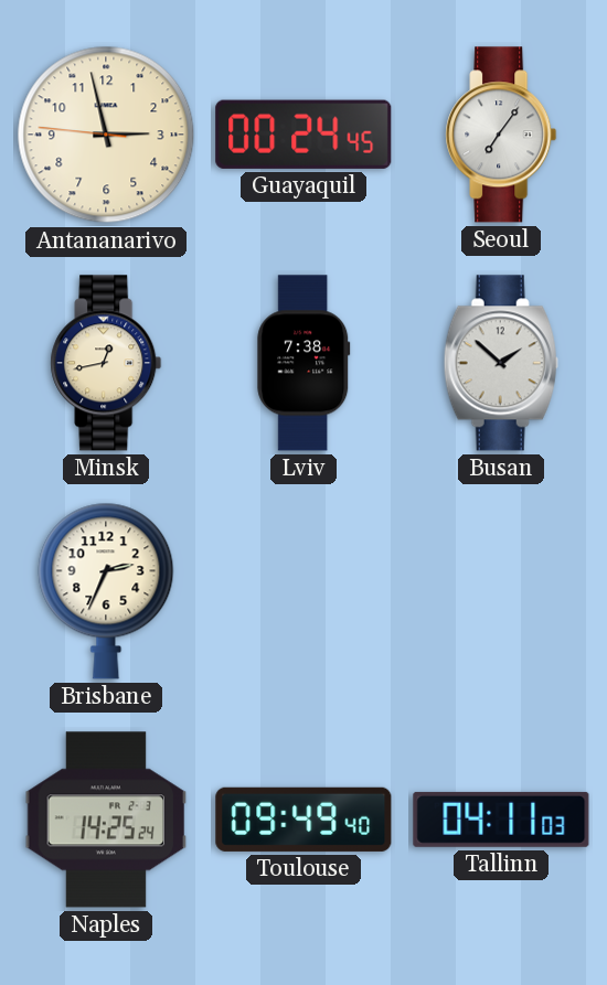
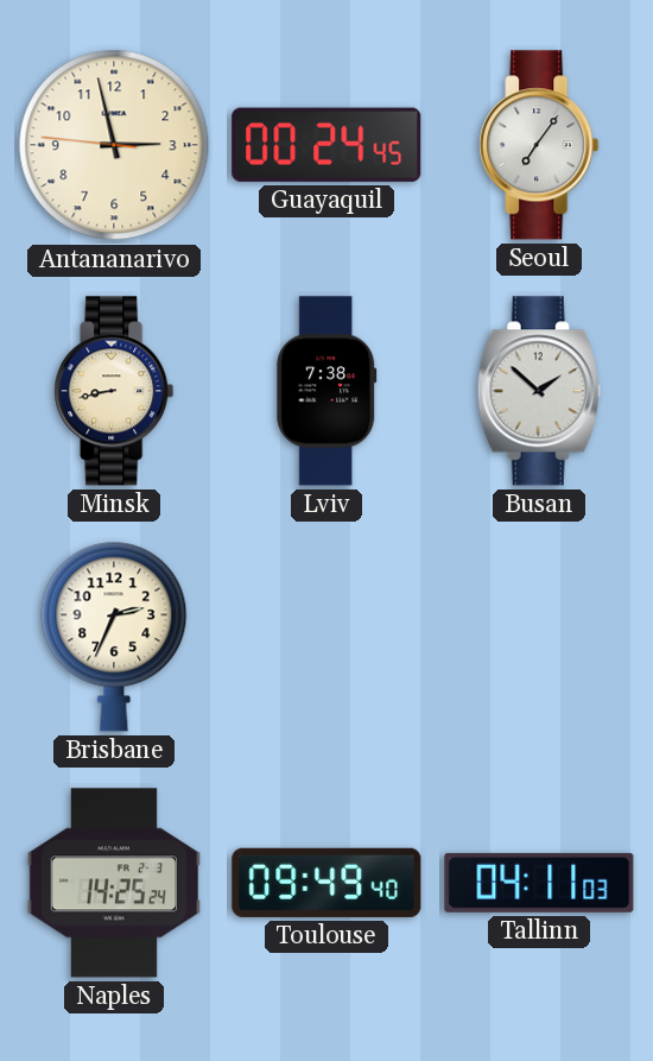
Minsk: 12:43 -> 8:43 (114, 391)
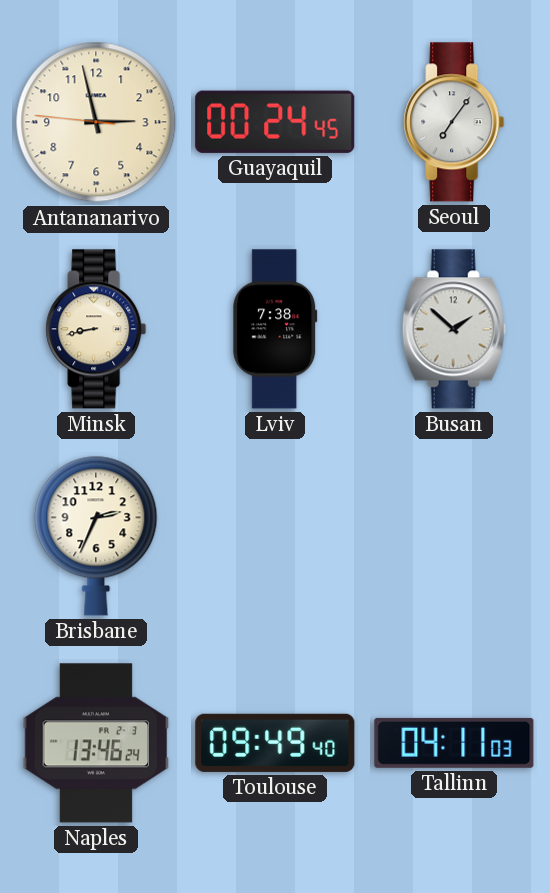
Naples: 14:25 -> 13:46 (96, 743)
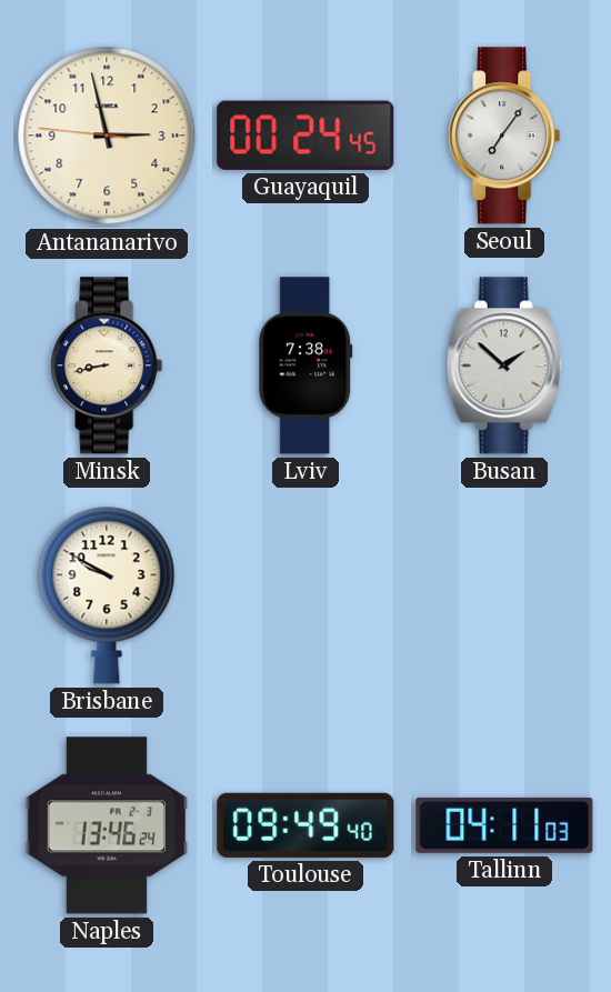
Brisbane: 2:34 -> 9:50 (107, 595)
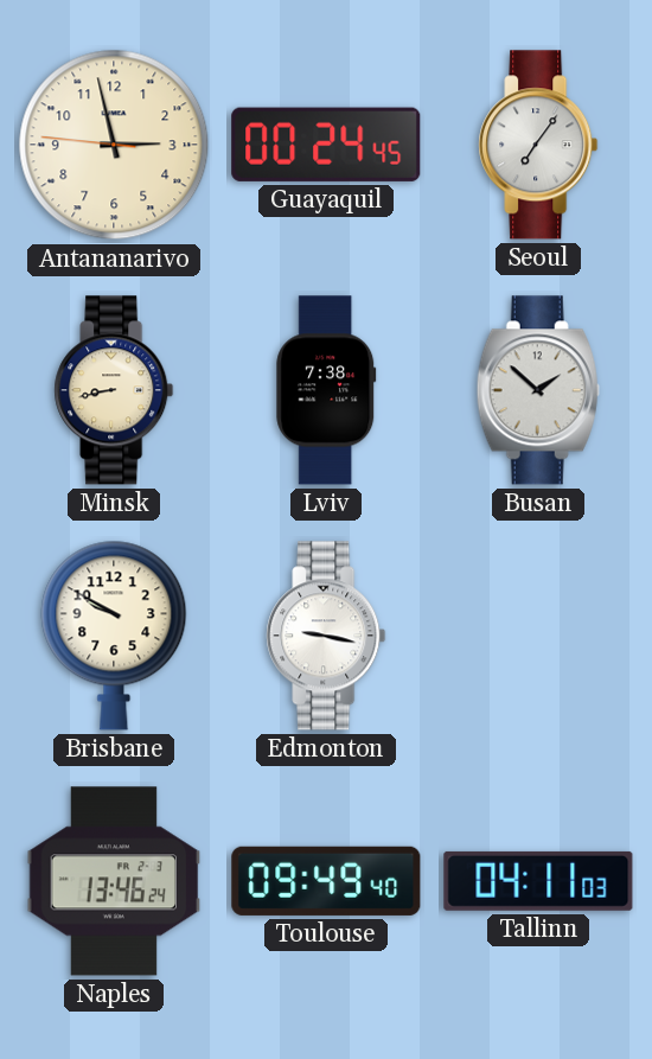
Edmonton: none -> 9:17 (326, 636)
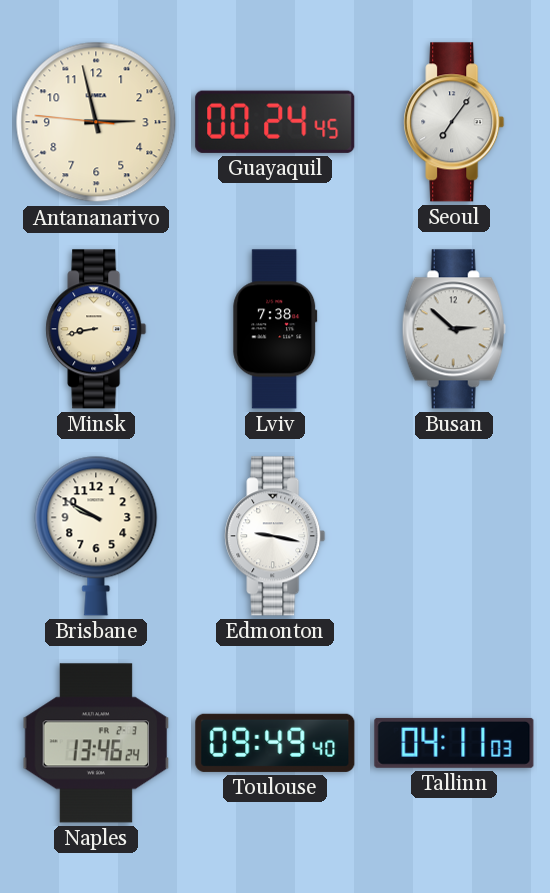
Busan: 1:52 -> 2:52 (454, 329)
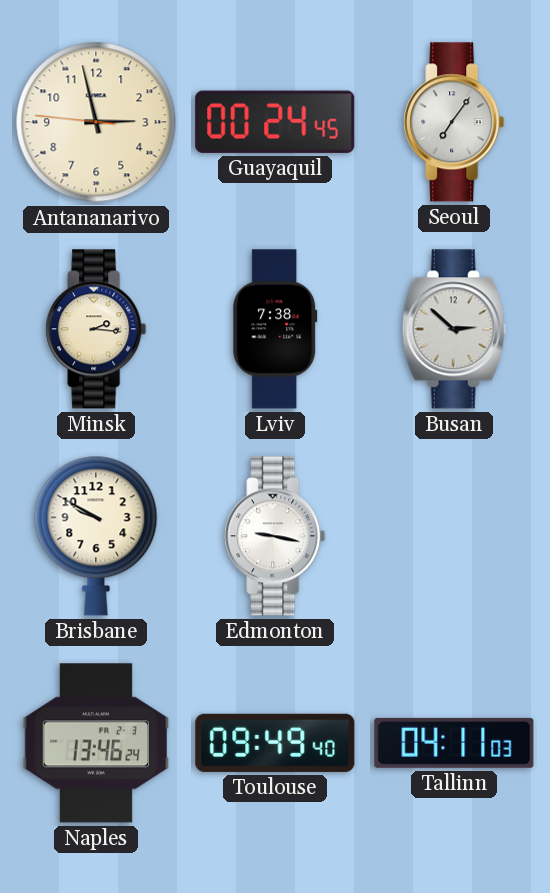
Minsk: 8:43 -> 2:16 (96, 329)
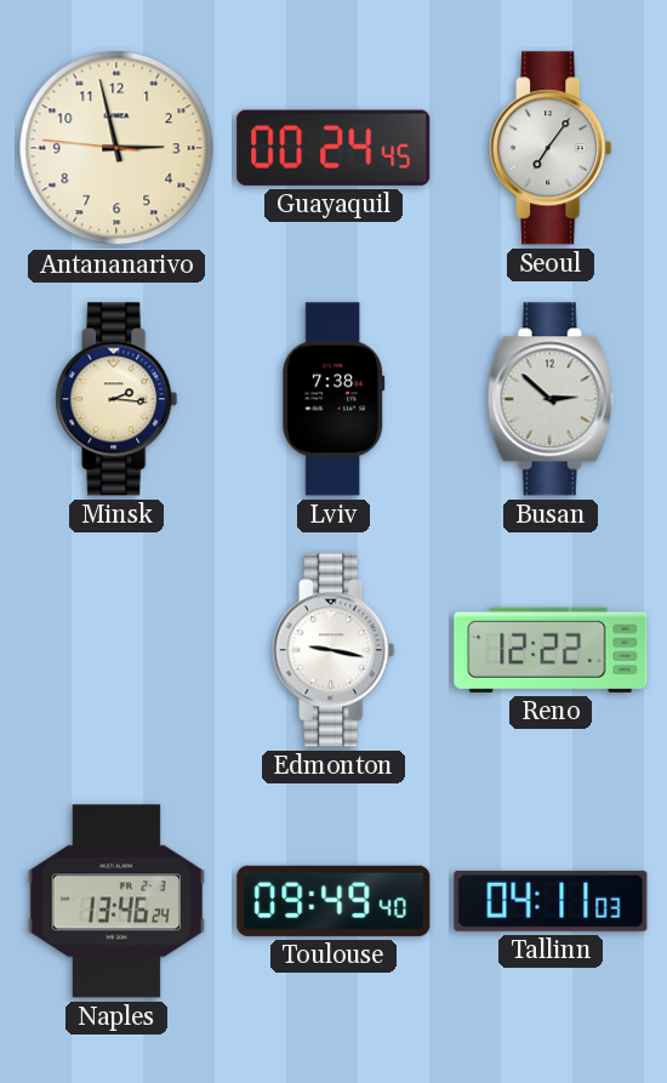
Brisbane: 9:50 -> none (96, 536)
Reno: none -> 12:22 (551, 650)
